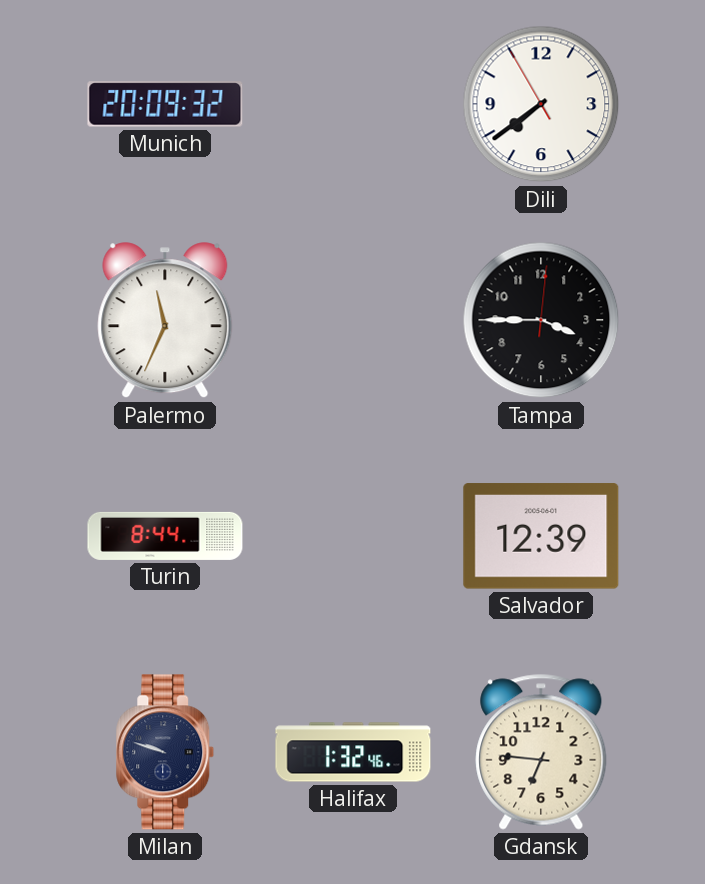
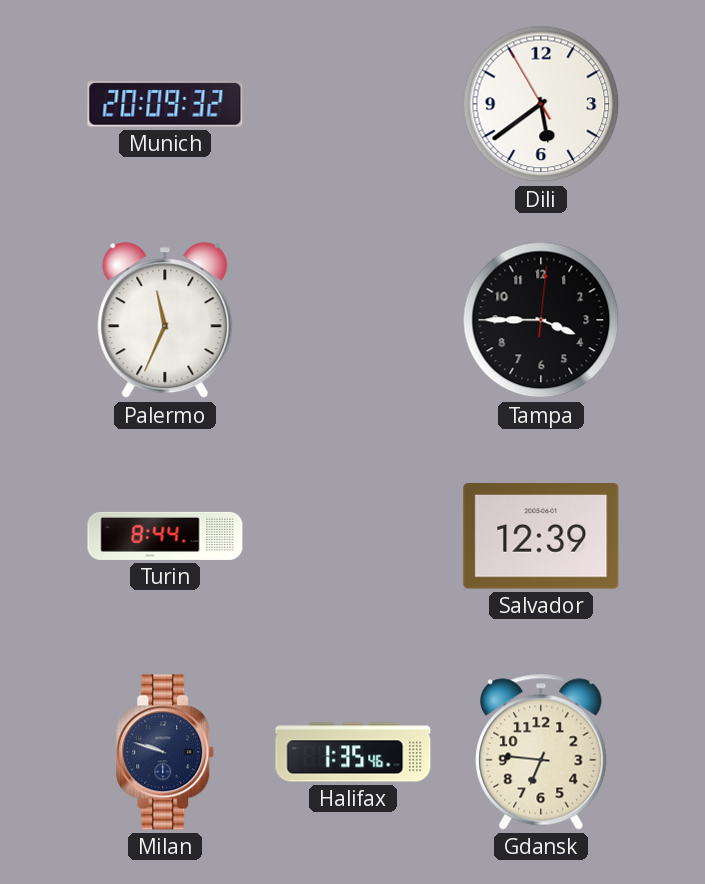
Dili: 7:38 -> 5:38 (541, 104)
Halifax: 1:32 -> 1:35 (353, 752)
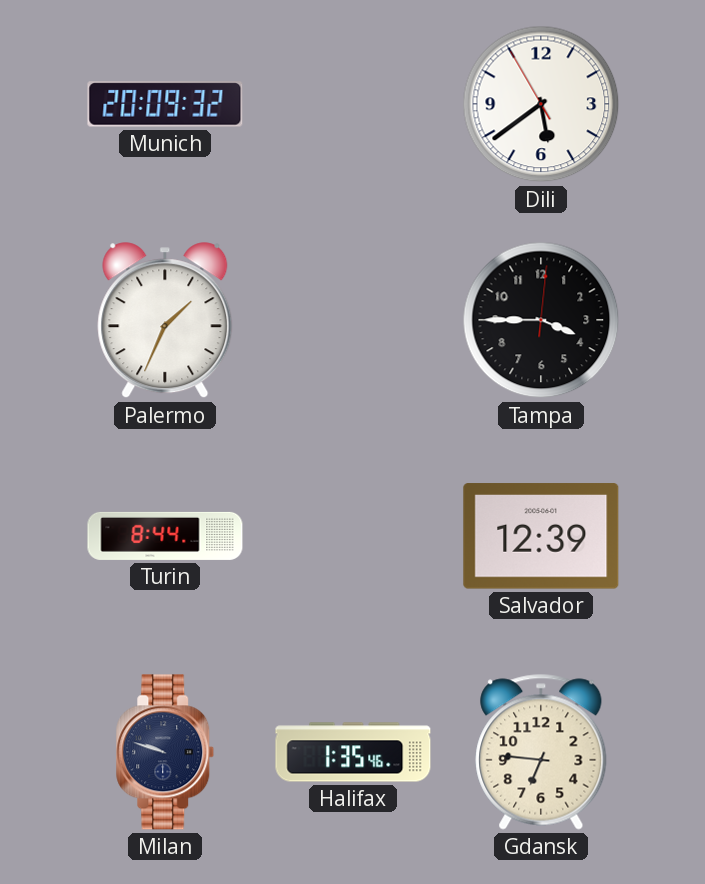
Palermo: 11:34 -> 1:34 (165, 321)
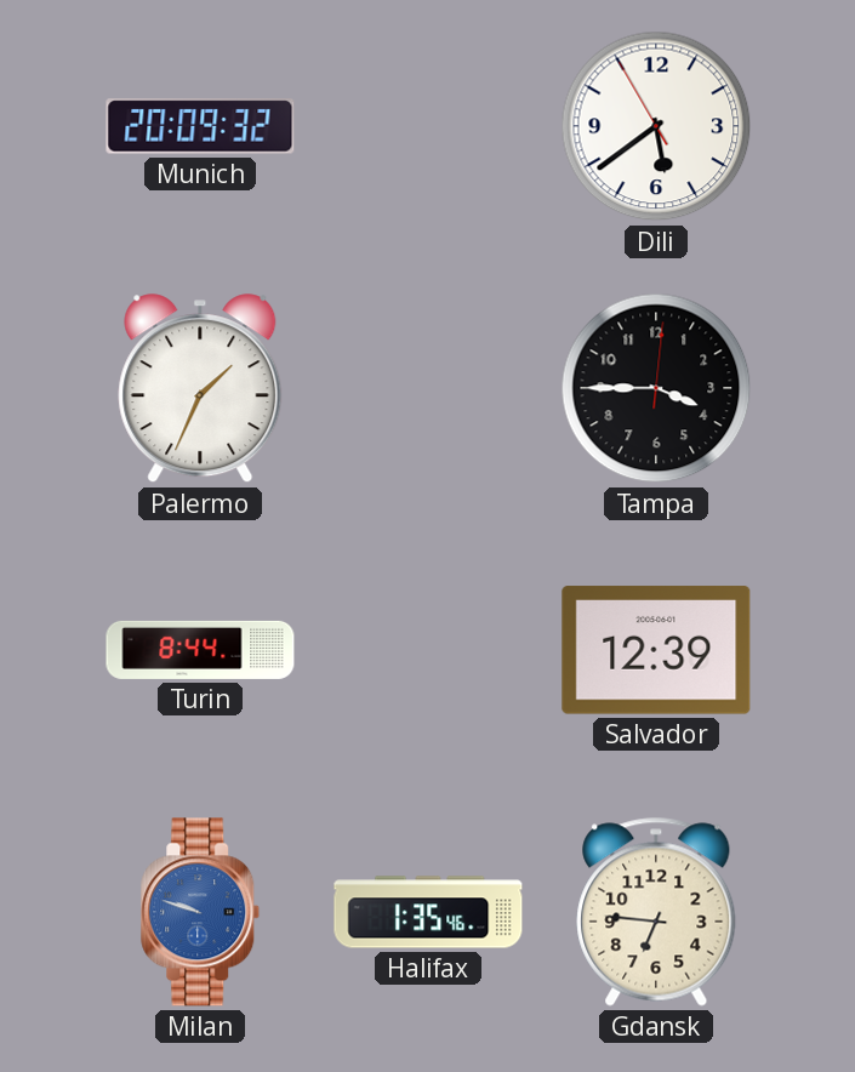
Milan dial: navy -> blue (200, 912)
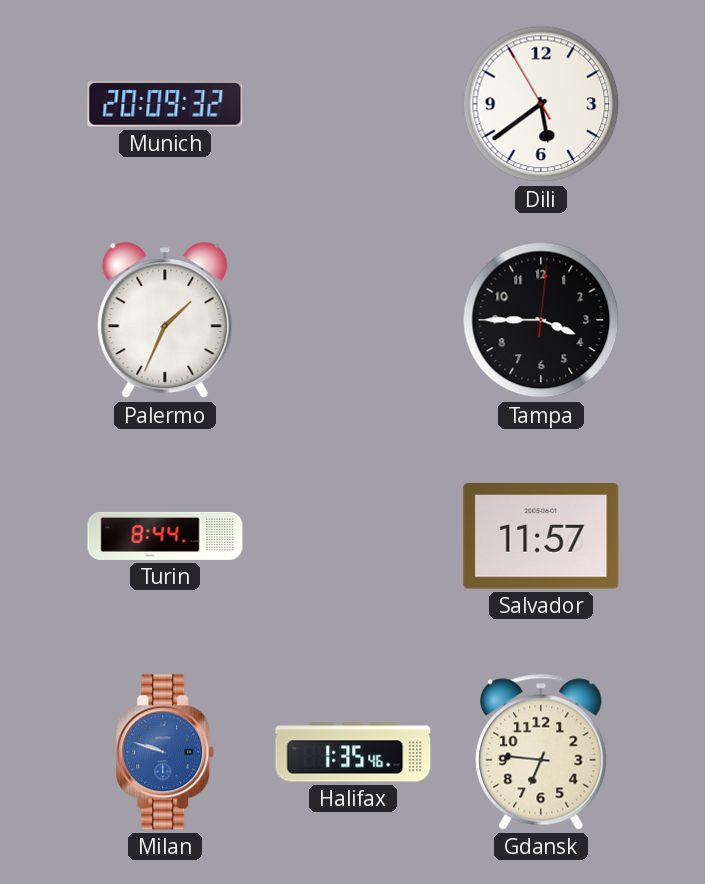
Salvador: 12:39 -> 11:57 (541, 536)
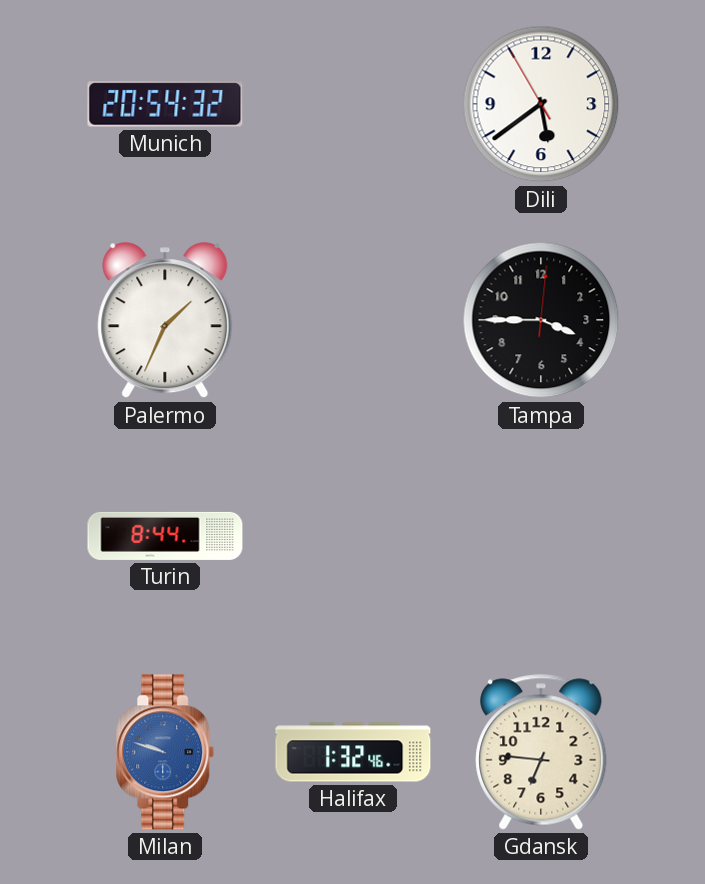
Munich: 20:09 -> 20:54 (165, 104)
Salvador: 11:57 -> none (541, 536)
Halifax: 1:35 -> 1:32 (353, 752)
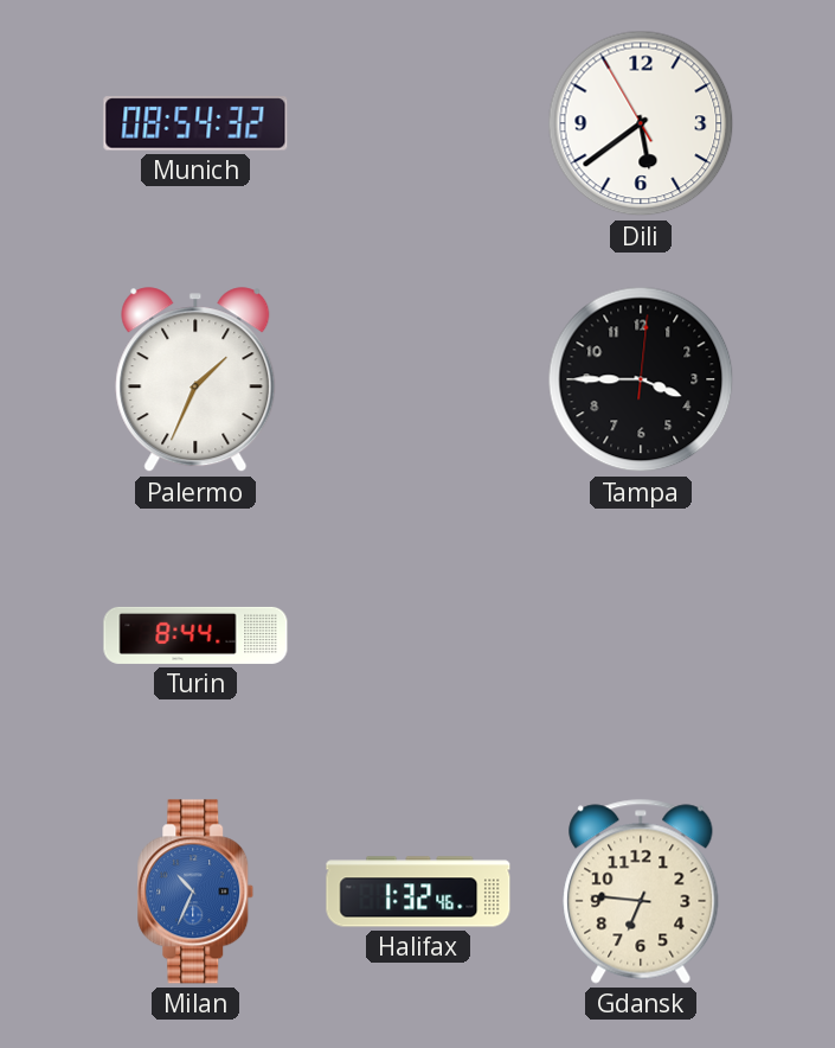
Munich: 20:54 -> 08:54 (195, 123)
Milan: 9:48 -> 10:34 (195, 892)
